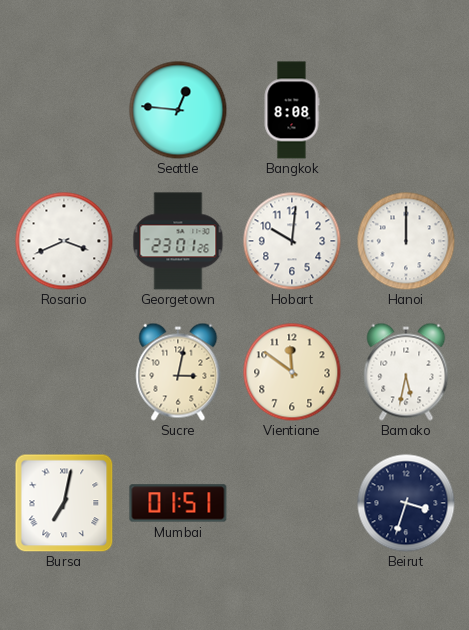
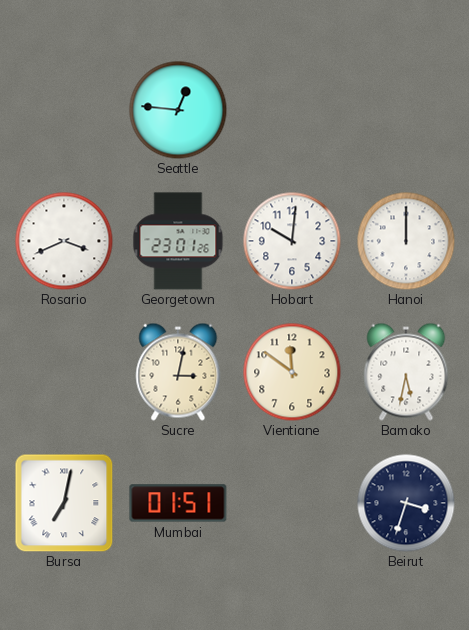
Bangkok: 8:08 -> none (292, 110)
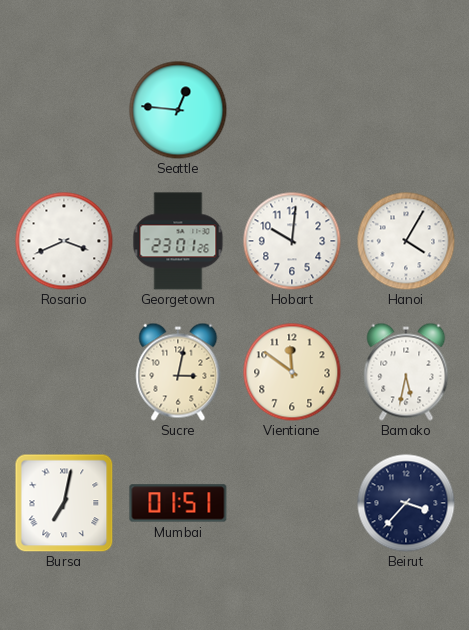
Hanoi: 12:00 -> 4:05 (406, 241)
Beirut: 3:33 -> 3:37 (406, 503)
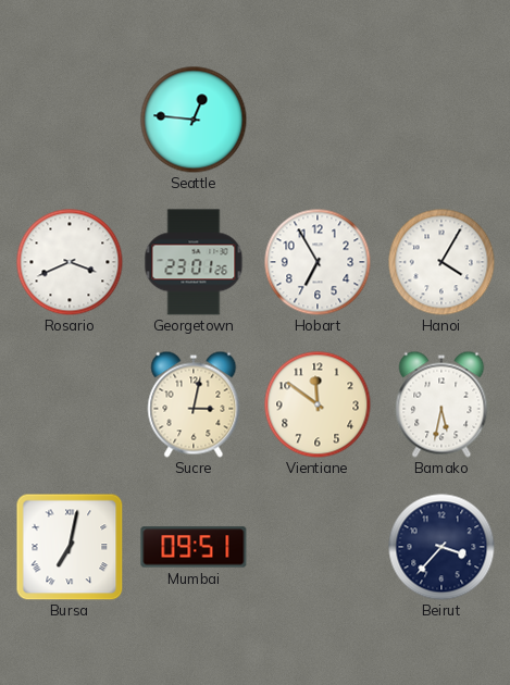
Hobart: 10:01 -> 6:55 (318, 262)
Mumbai: 01:51 -> 09:51 (194, 547)
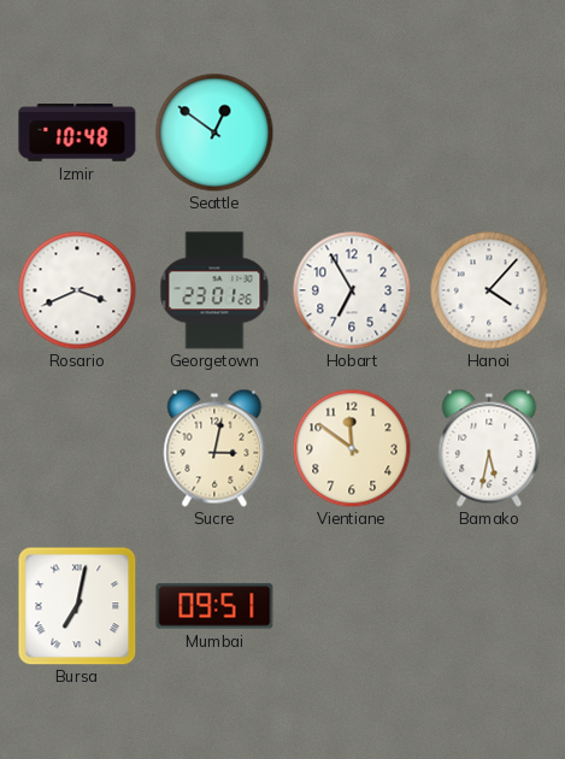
Izmir: none -> 10:48 (77, 134)
Seattle: 12:46 -> 12:51 (214, 133)
Hanoi: 4:05 -> 4:07 (489, 290)
Beirut: 3:37 -> none (441, 547)
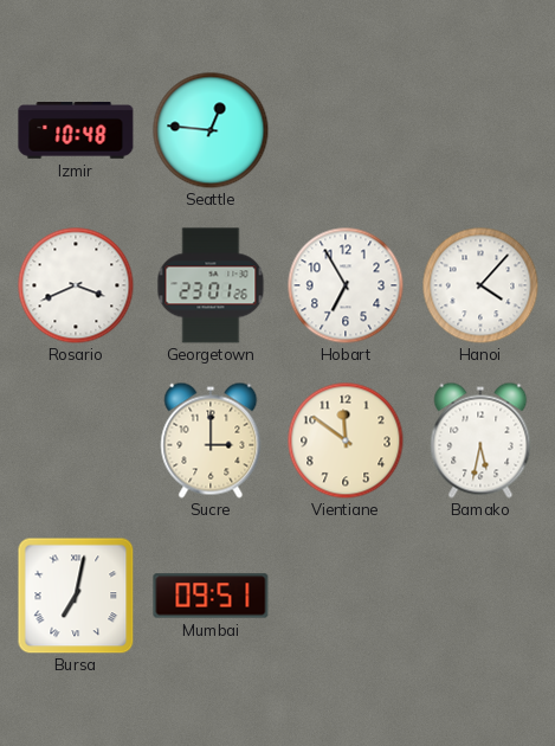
Seattle: 12:51 -> 12:46 (211, 130)
Sucre: 3:02 -> 3:00 (211, 440)
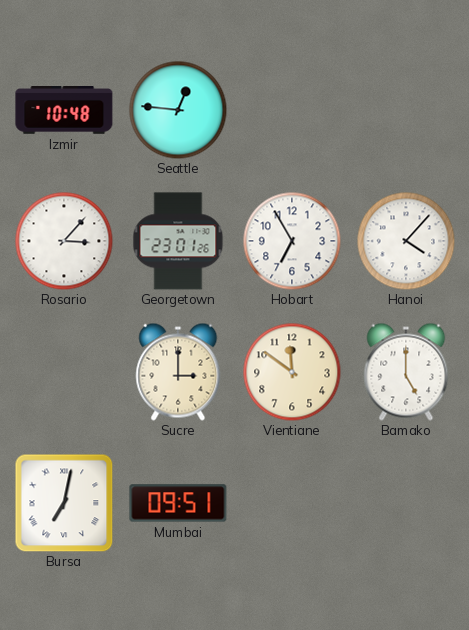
Rosario: 3:41 -> 3:07 (64, 241)
Bamako: 5:32 -> 5:00 (406, 372)
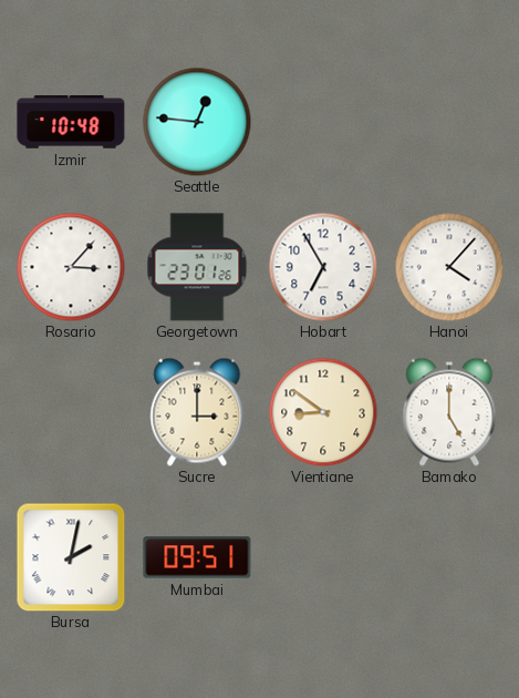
Vientiane: 11:51 -> 8:51 (323, 412)
Bursa: 7:02 -> 2:02 (71, 557)
